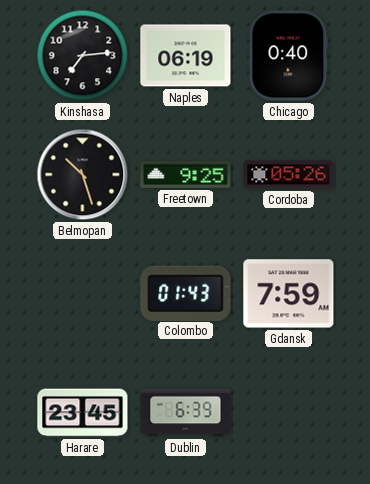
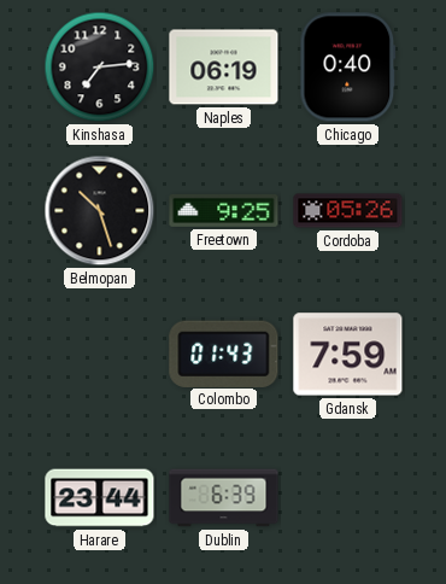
Harare: 23:45 -> 23:44 (100, 498)
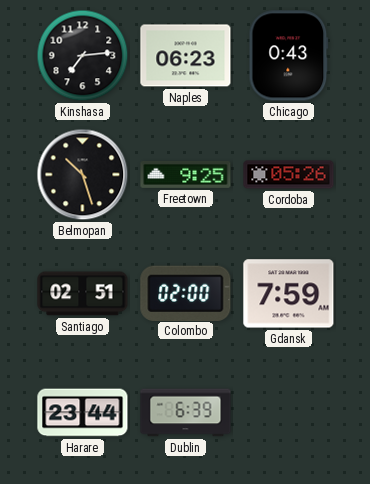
Naples: 06:19 -> 06:23 (186, 56)
Chicago: 0:40 -> 0:43 (289, 56)
Santiago: none -> 02:51 (83, 294)
Colombo: 01:43 -> 02:00 (186, 293)
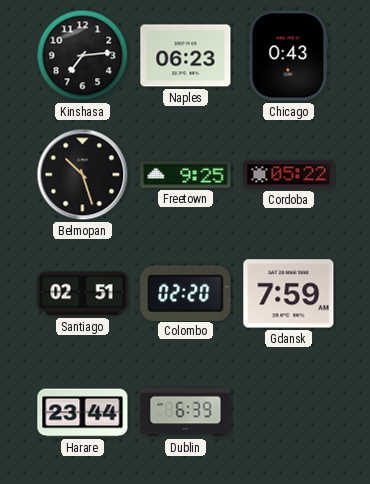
Cordoba: 05:26 -> 05:22 (289, 175)
Colombo: 02:00 -> 02:20 (186, 293)
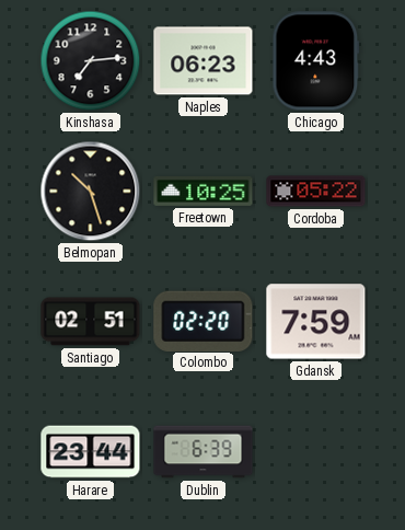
Chicago: 0:43 -> 4:43 (316, 61)
Freetown: 9:25 -> 10:25 (204, 191)
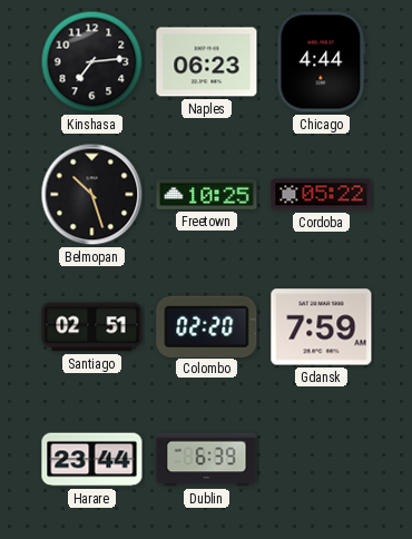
Chicago: 4:43 -> 4:44 (322, 62)
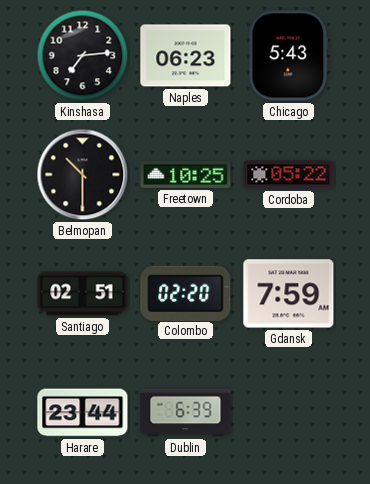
Chicago: 4:44 -> 5:43 (289, 56)
Belmopan: 10:27 -> 10:30 (83, 175)
